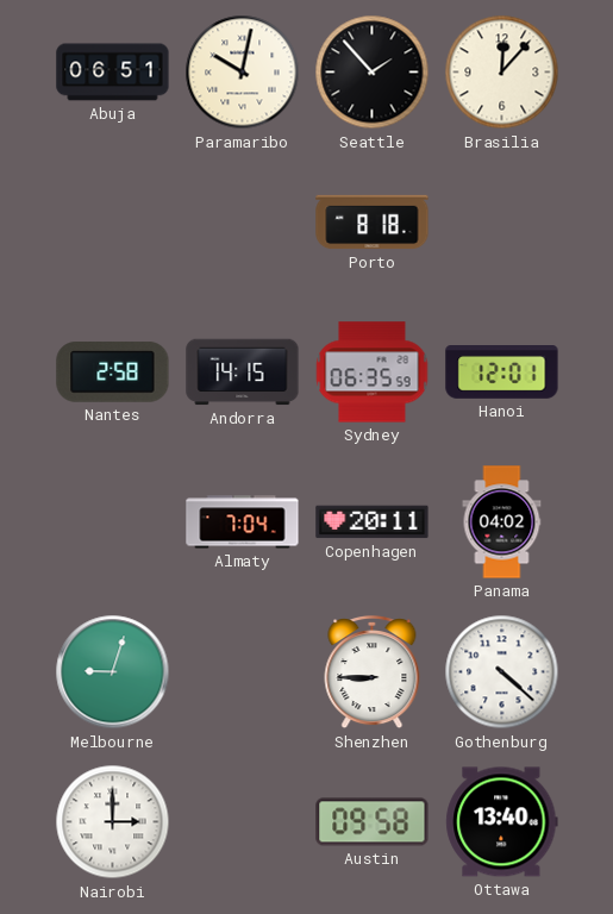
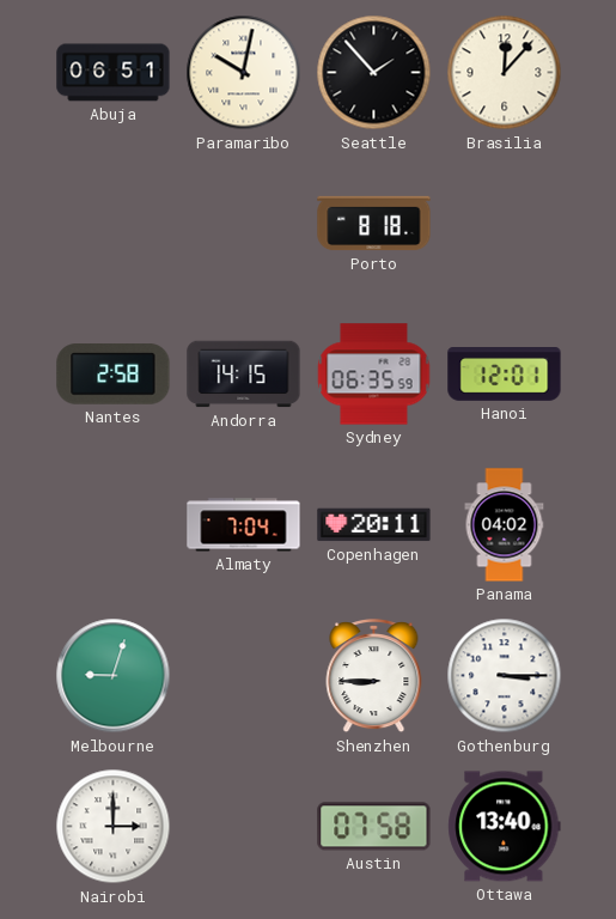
Gothenburg: 4:22 -> 3:15 (505, 676)
Austin: 09:58 -> 07:58 (374, 827)
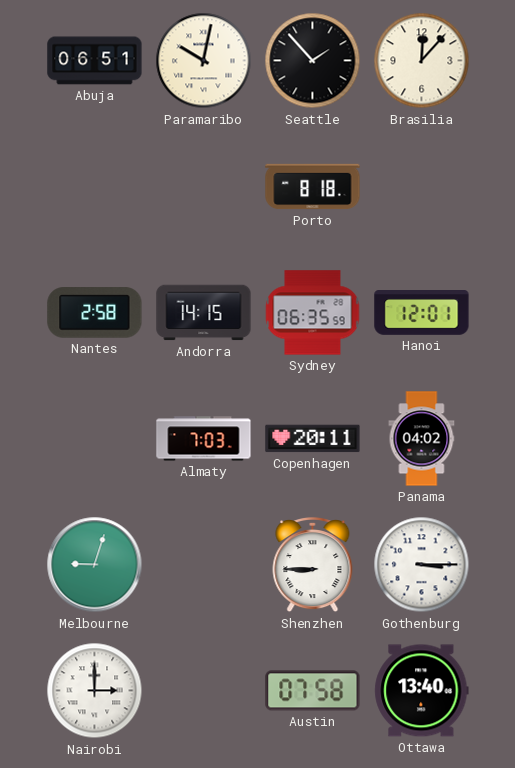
Almaty: 7:04 -> 7:03 (204, 439)
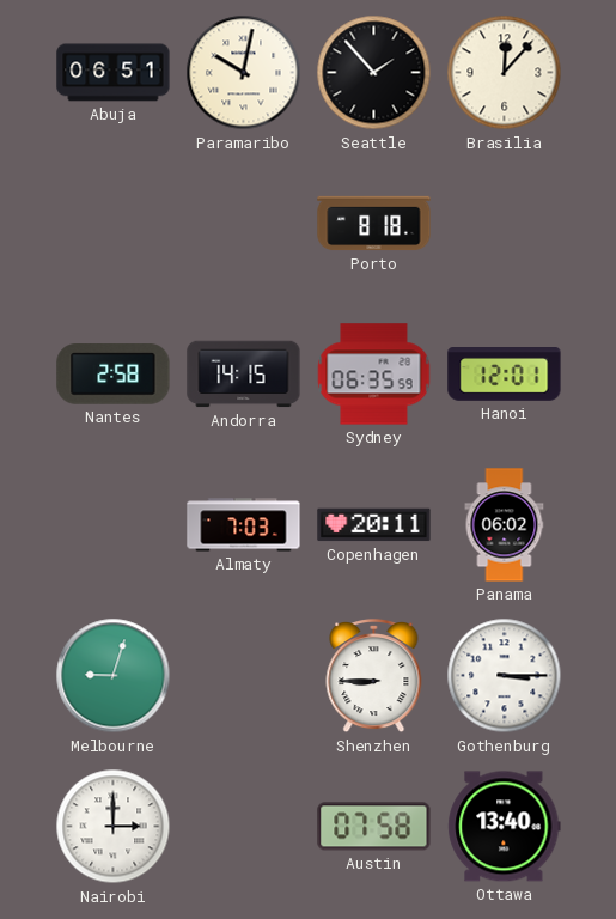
Panama: 04:02 -> 06:02 (505, 525)
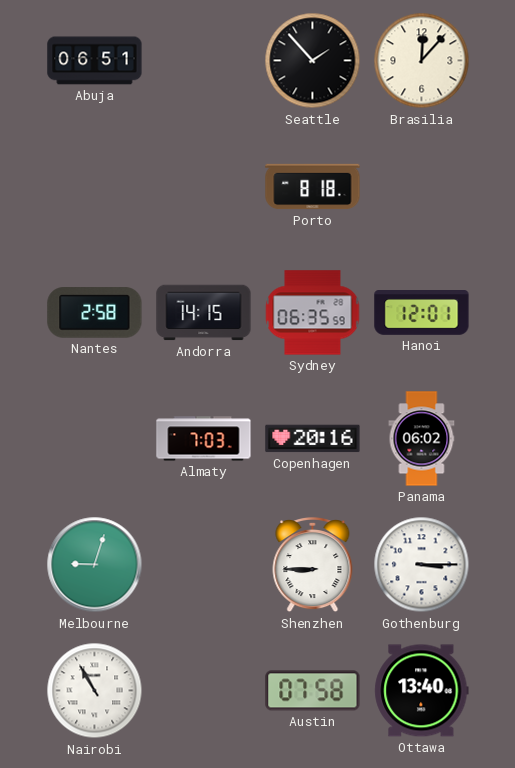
Paramaribo: 10:02 -> none (244, 73)
Copenhagen: 20:11 -> 20:16 (313, 439)
Nairobi: 3:00 -> 10:55 (95, 691)
